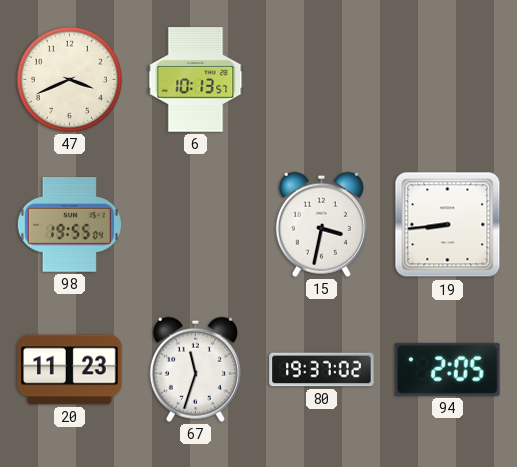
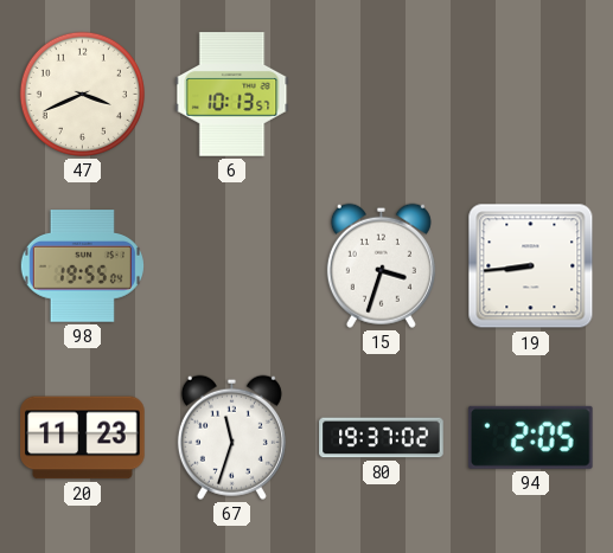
15: 3:32 -> 3:33 (381, 265)
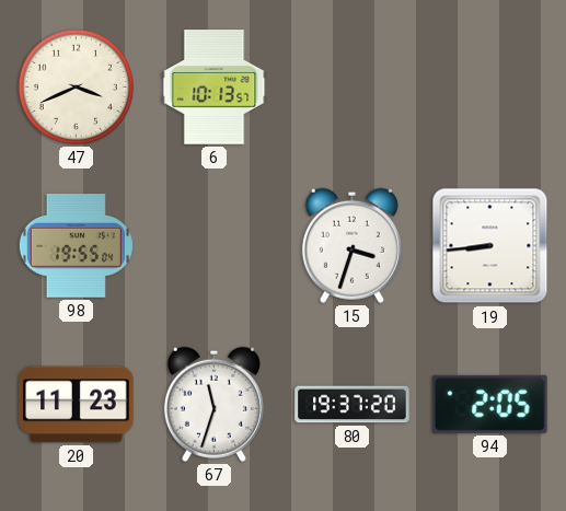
80: 19:37:02 -> 19:37:20 (353, 405)
